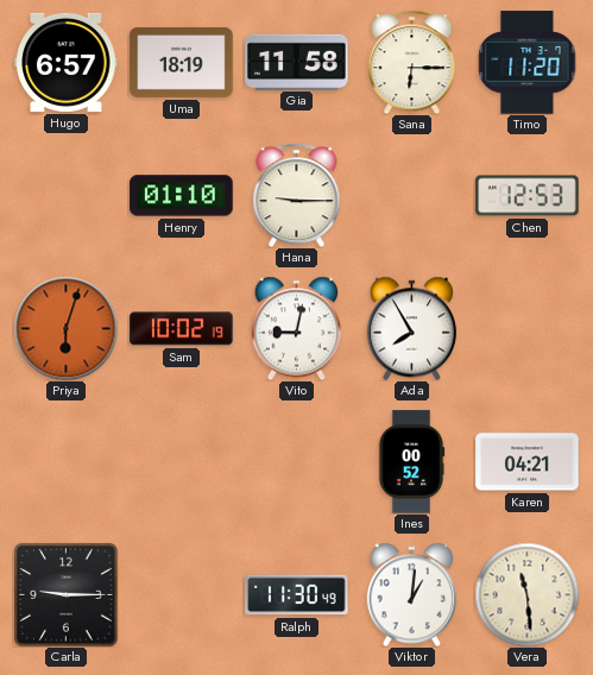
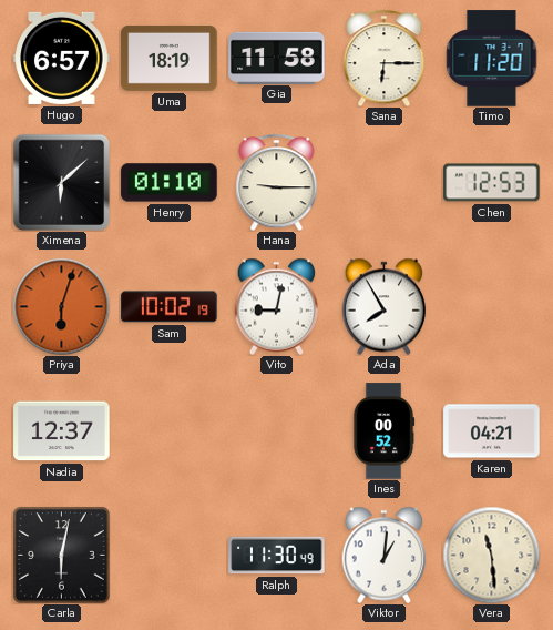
Ximena: none -> 6:08 (61, 182)
Nadia: none -> 12:37 (62, 431)
Carla: 9:15 -> 6:02 (61, 555)
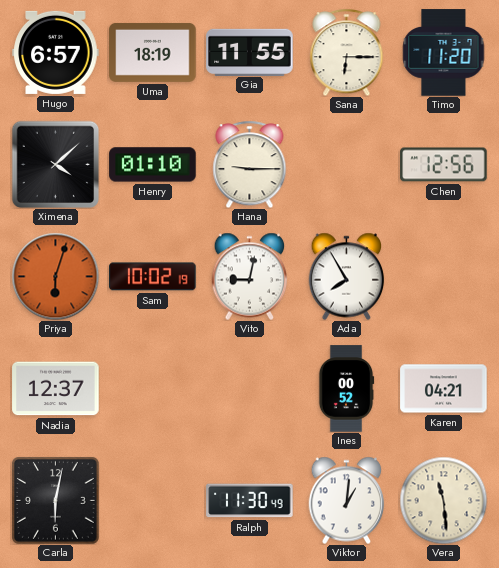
Gia: 11:58 -> 11:55 (250, 52)
Ximena: 6:08 -> 4:08 (55, 164)
Chen: 12:53 -> 12:56 (444, 165)
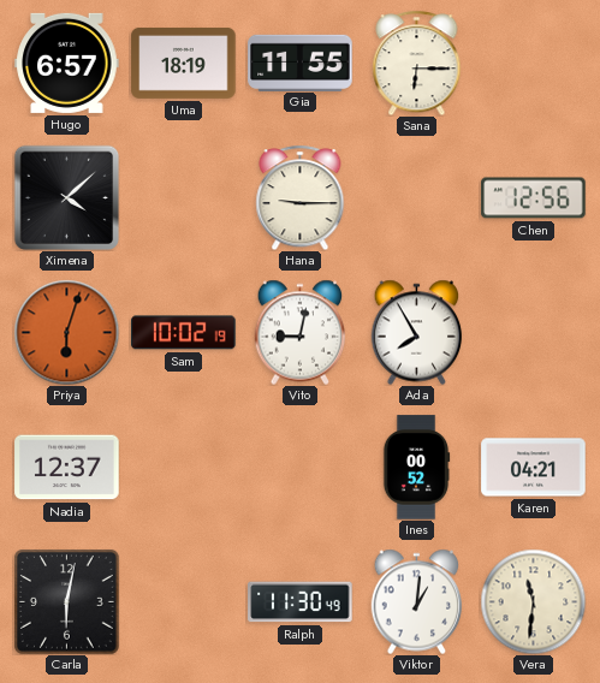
Timo: 11:20 -> none (444, 53)
Henry: 01:10 -> none (153, 165)
Vera: 11:29 -> 11:31 (533, 601)
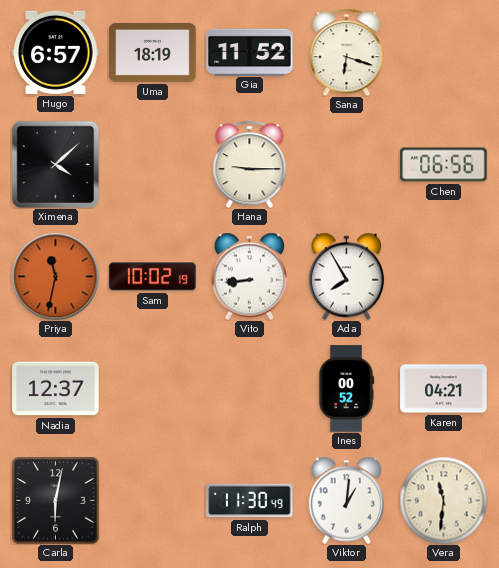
Gia: 11:55 -> 11:52 (250, 52)
Sana: 6:15 -> 6:18 (347, 52)
Chen: 12:56 -> 06:56 (444, 165)
Priya: 6:03 -> 11:32 (55, 276)
Vito: 9:02 -> 8:44 (250, 276)
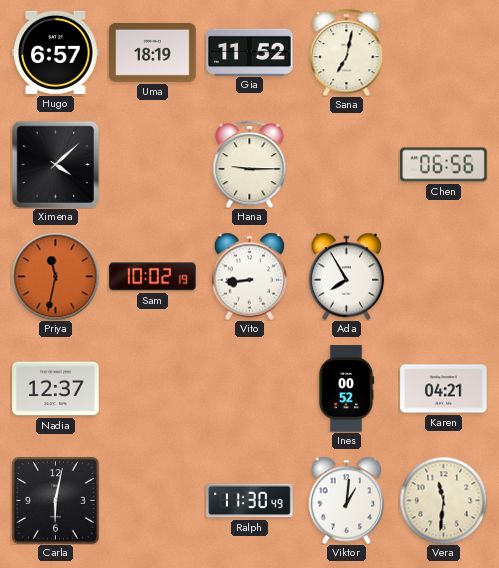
Sana: 6:18 -> 7:02 (347, 52)
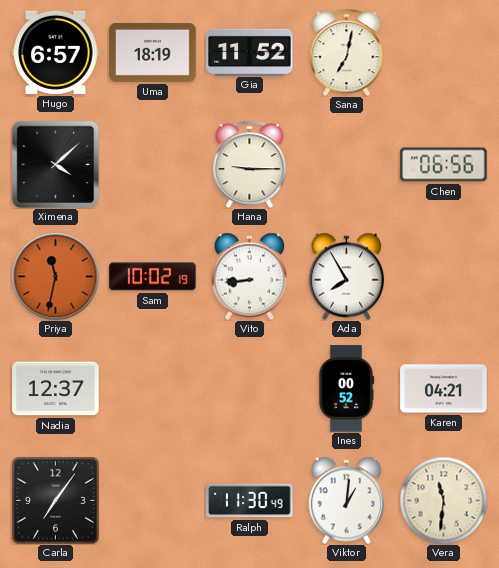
Carla: 6:02 -> 7:06 (55, 500)
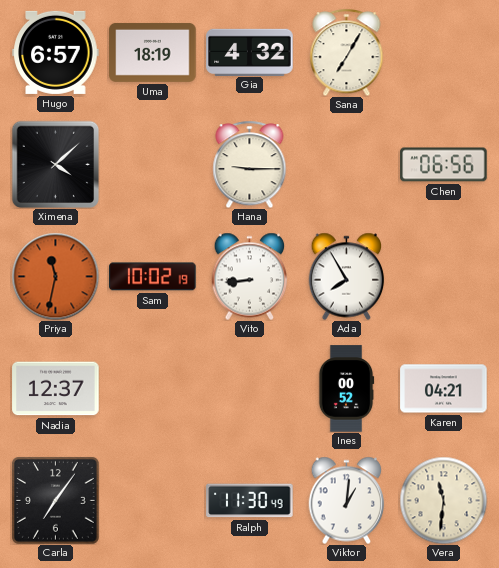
Gia: 11:52 -> 4:32 (250, 52)
Sana: 7:02 -> 7:05 (347, 52)
